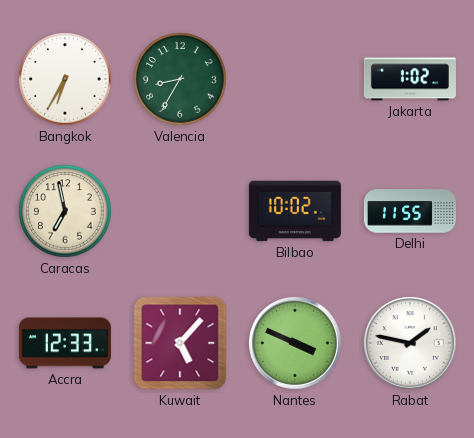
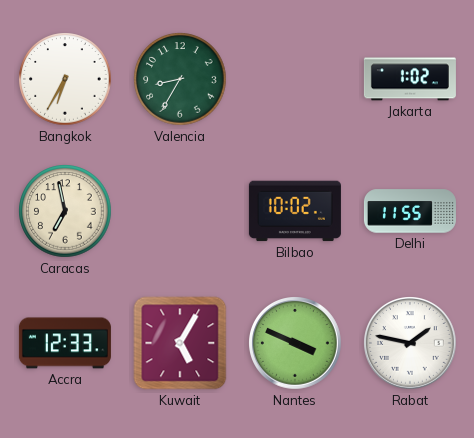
Kuwait: 5:07 -> 5:05 (180, 343)
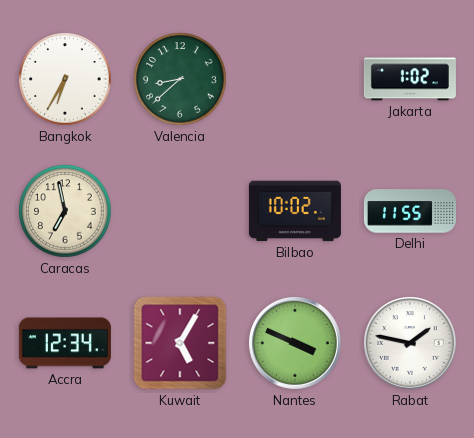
Valencia: 8:35 -> 8:38 (180, 79)
Accra: 12:33 -> 12:34 (65, 343)
